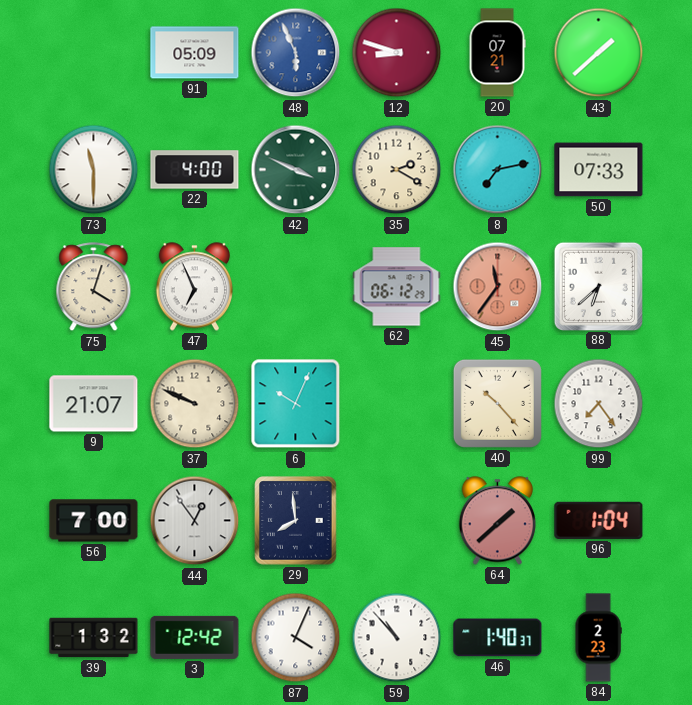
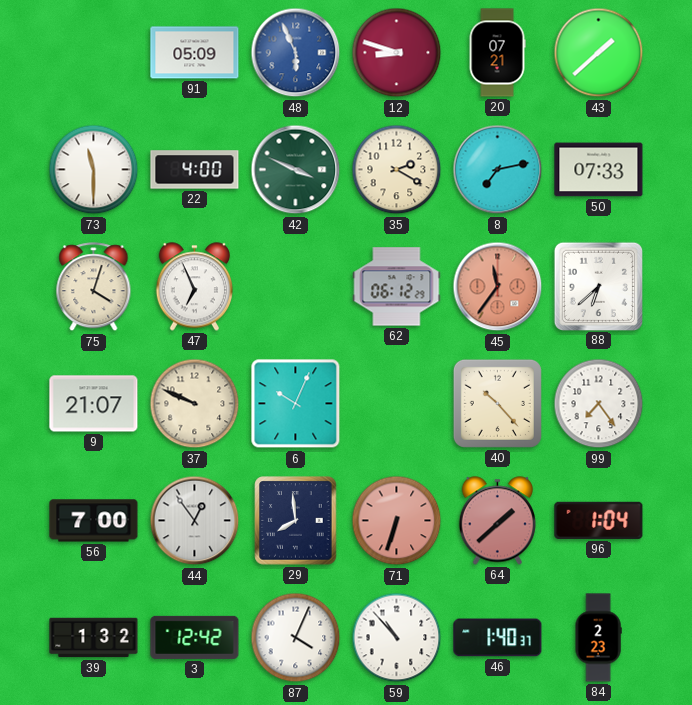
71: none -> 6:33 (397, 521)
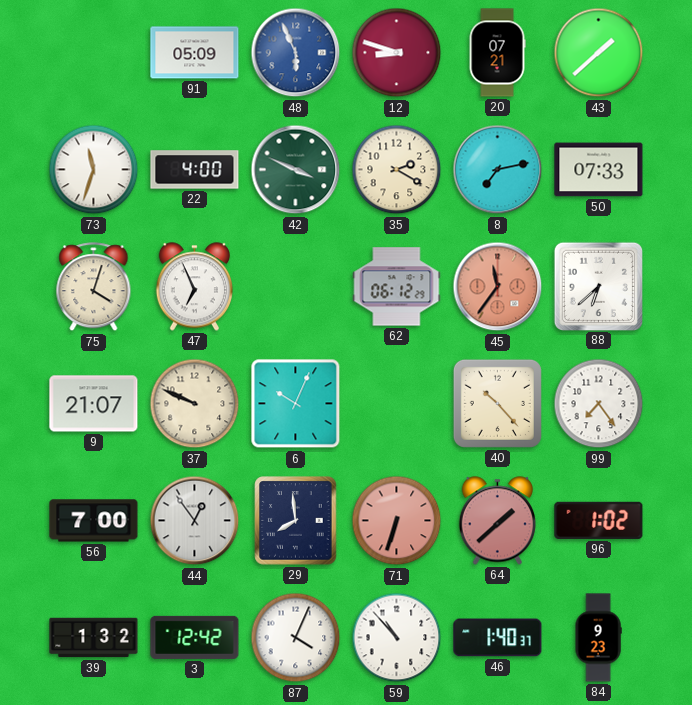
73: 11:30 -> 11:33 (94, 170)
96: 1:04 -> 1:02 (599, 520)
84: 2:23 -> 9:23 (598, 638)
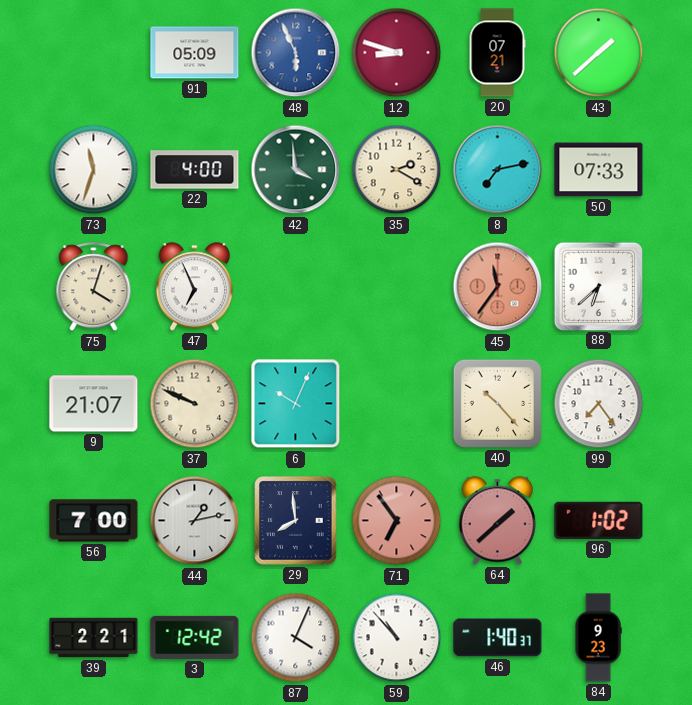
42: 3:49 -> 3:59 (296, 170)
62: 06:12 -> none (397, 287)
44: 12:54 -> 1:13 (195, 521)
71: 6:33 -> 6:54 (397, 521)
39: 1:32 -> 2:21 (94, 638)
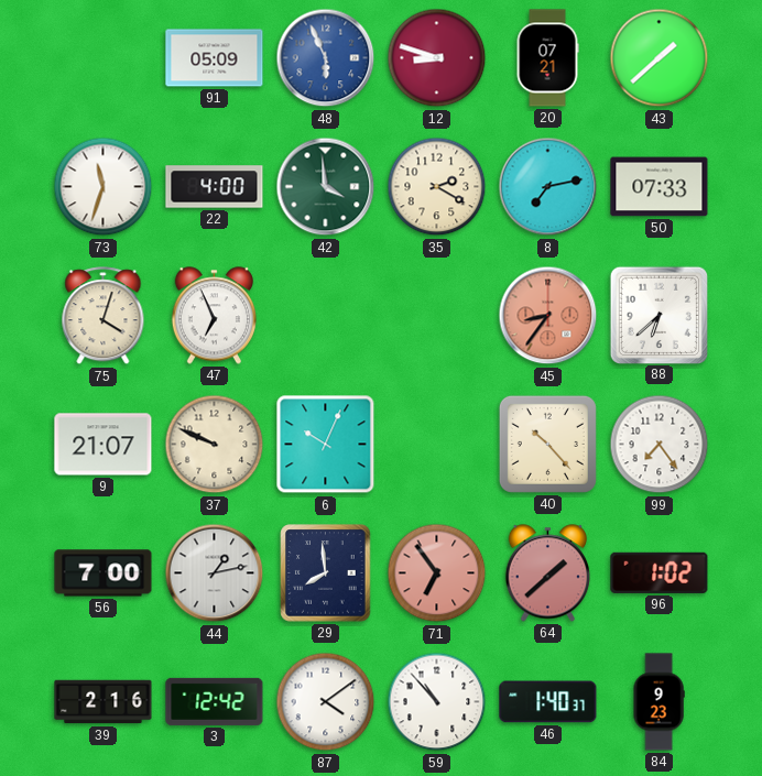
45: 11:36 -> 8:36 (548, 316)
39: 2:21 -> 2:16 (104, 702)
87: 4:04 -> 4:09 (326, 702)
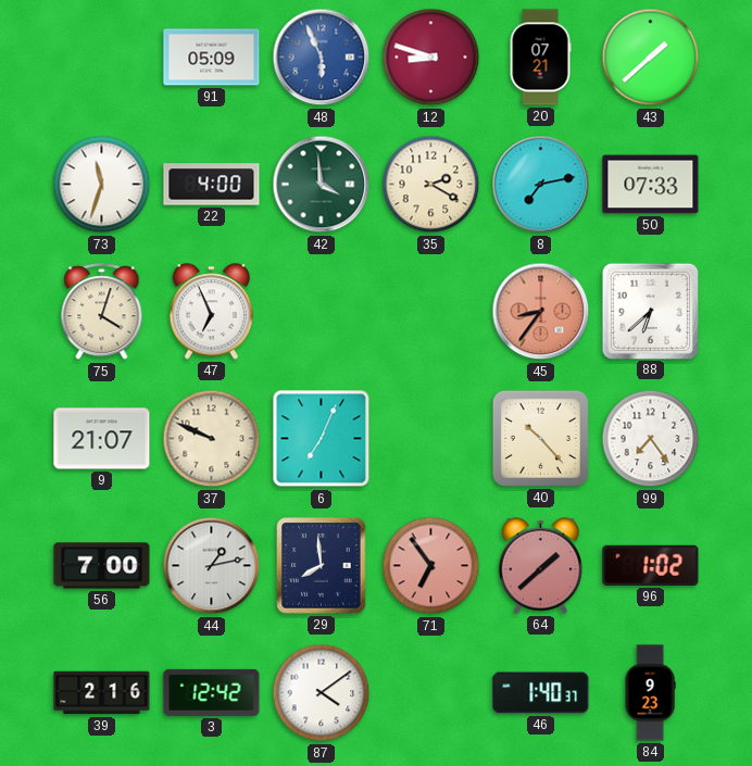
6: 10:04 -> 7:04 (322, 439)
59: 10:53 -> none (437, 702)
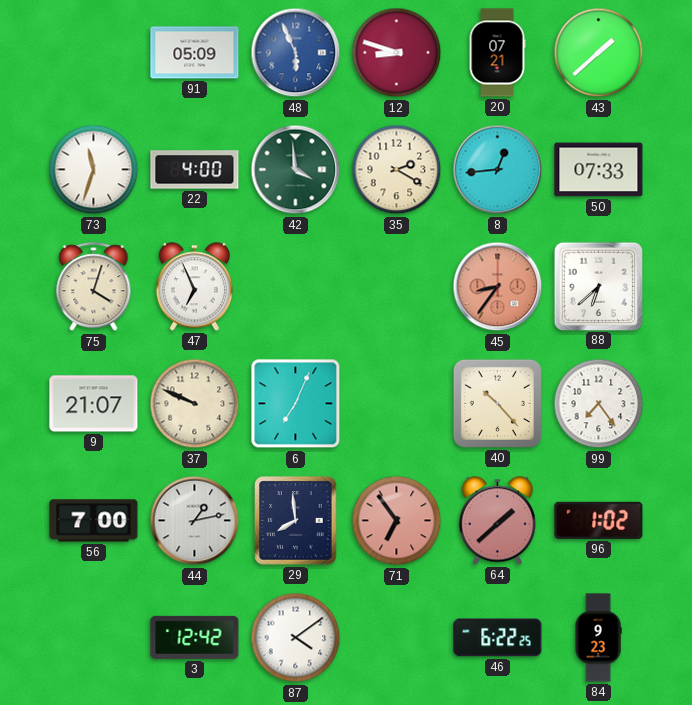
8: 7:13 -> 12:44 (498, 170)
39: 2:16 -> none (102, 693)
46: 1:40 -> 6:22 (498, 638)
